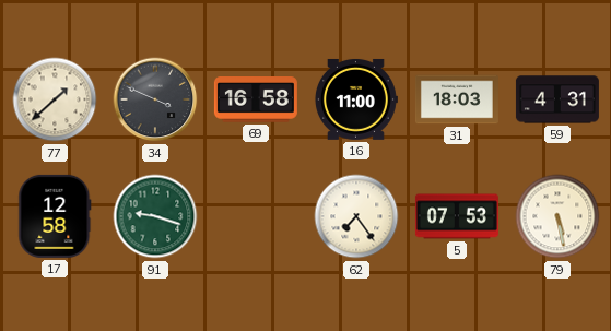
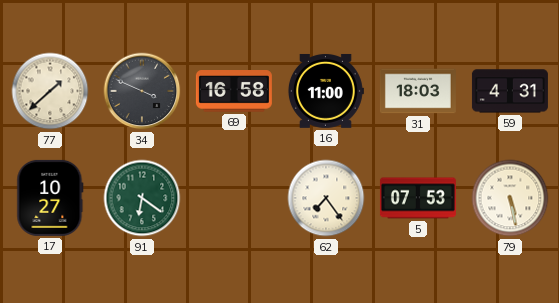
17: 12:58 -> 10:27 (50, 198)
91: 9:18 -> 6:21 (142, 198)
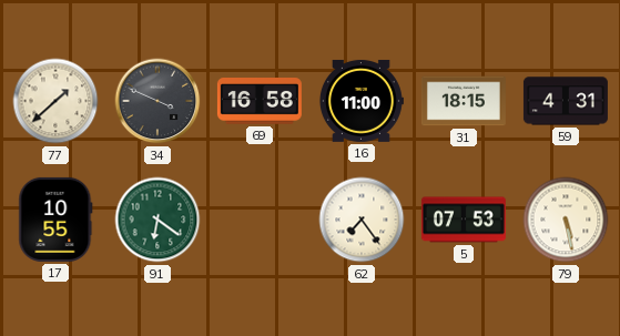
31: 18:03 -> 18:15 (464, 101)
17: 10:27 -> 10:55 (55, 220)
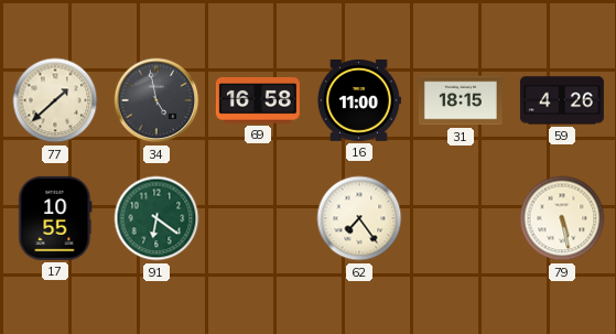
34: 3:49 -> 4:58 (156, 100)
59: 4:31 -> 4:26 (562, 100)
5: 07:53 -> none (464, 220)
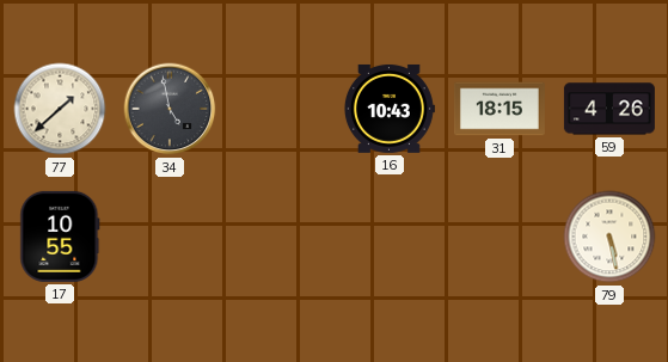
69: 16:58 -> none (258, 101)
16: 11:00 -> 10:43 (388, 109)
91: 6:21 -> none (156, 218)
62: 7:24 -> none (359, 218)
